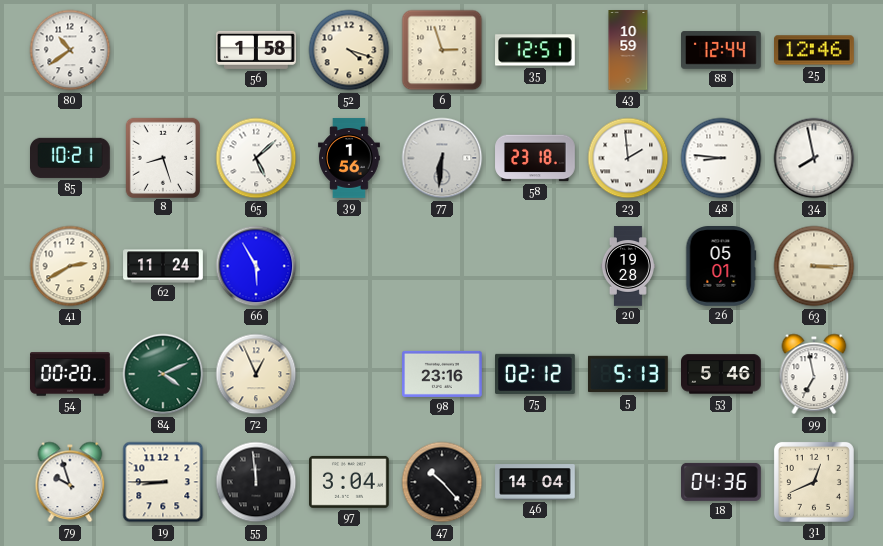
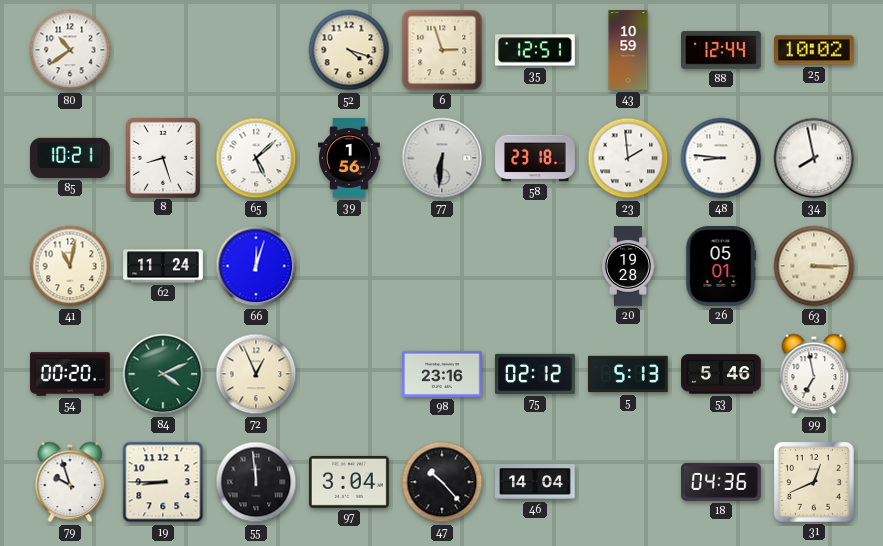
56: 1:58 -> none (256, 50)
25: 12:46 -> 10:02 (815, 50)
41: 2:40 -> 11:02 (70, 266)
66: 5:55 -> 12:03 (256, 266)
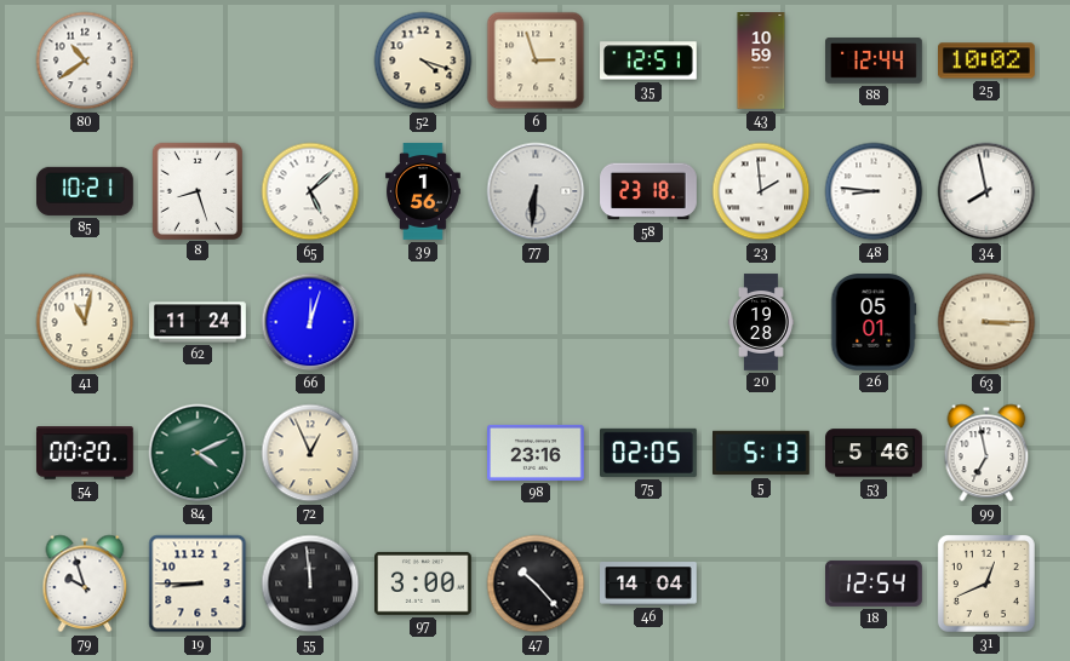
75: 02:12 -> 02:05 (650, 453)
97: 3:04 -> 3:00 (424, 584)
18: 04:36 -> 12:54 (875, 584)
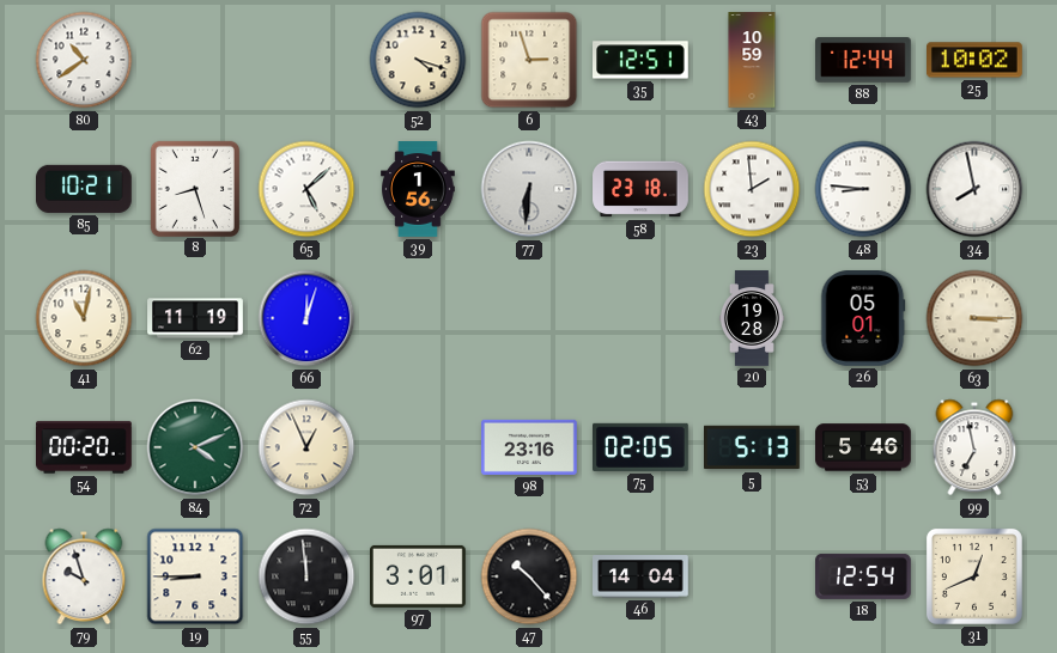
62: 11:24 -> 11:19 (195, 318)
97: 3:00 -> 3:01 (419, 576)
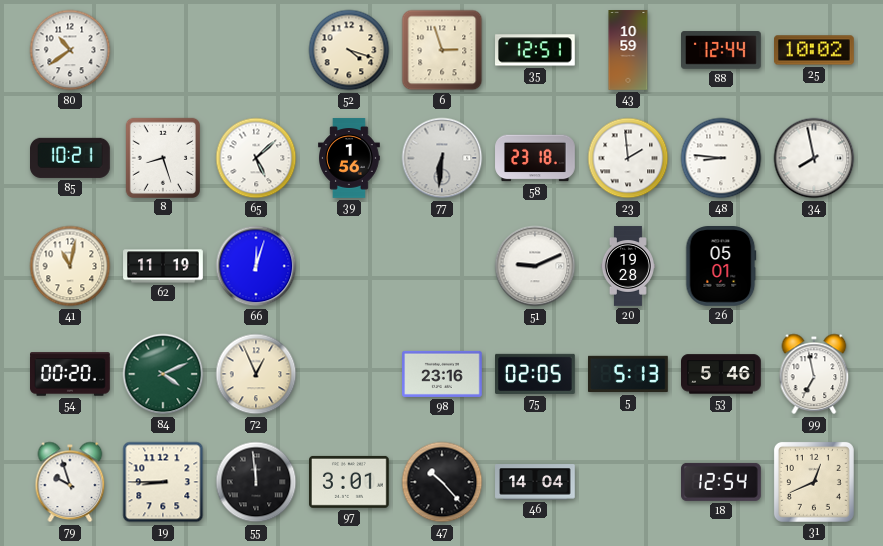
51: none -> 9:11 (535, 266)
63: 3:15 -> none (974, 318)
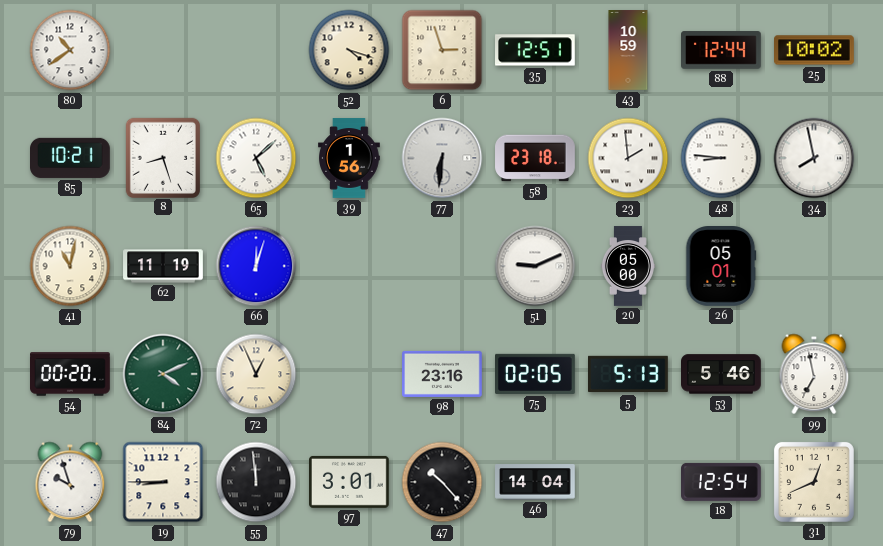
20: 19:28 -> 05:00 (628, 266)
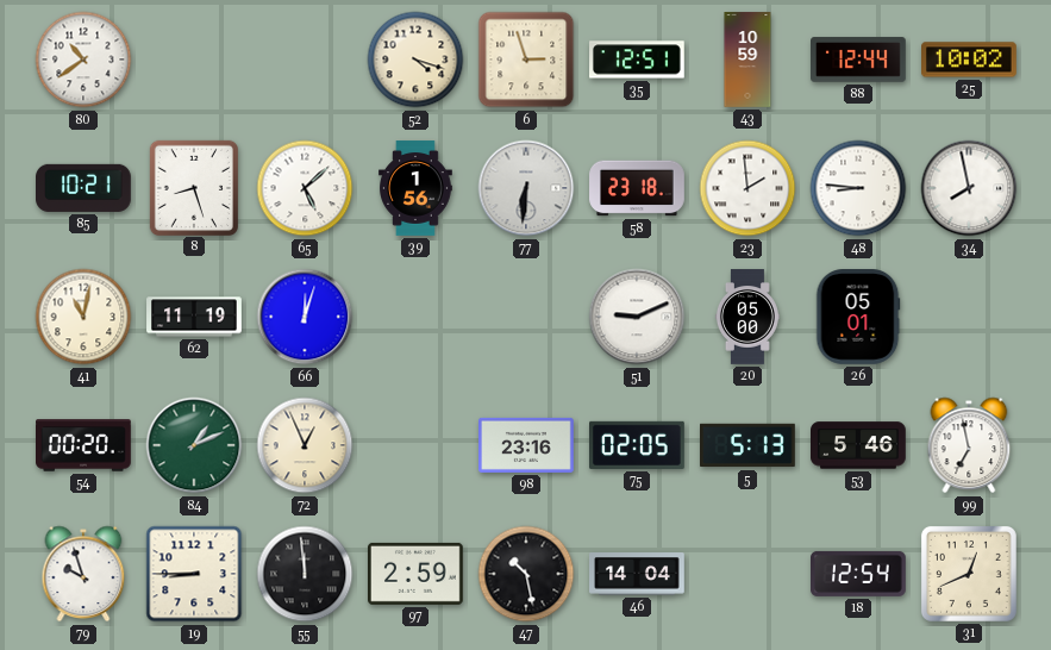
84: 4:11 -> 1:11 (194, 445)
97: 3:01 -> 2:59 (417, 574)
47: 10:23 -> 10:28 (526, 574)
